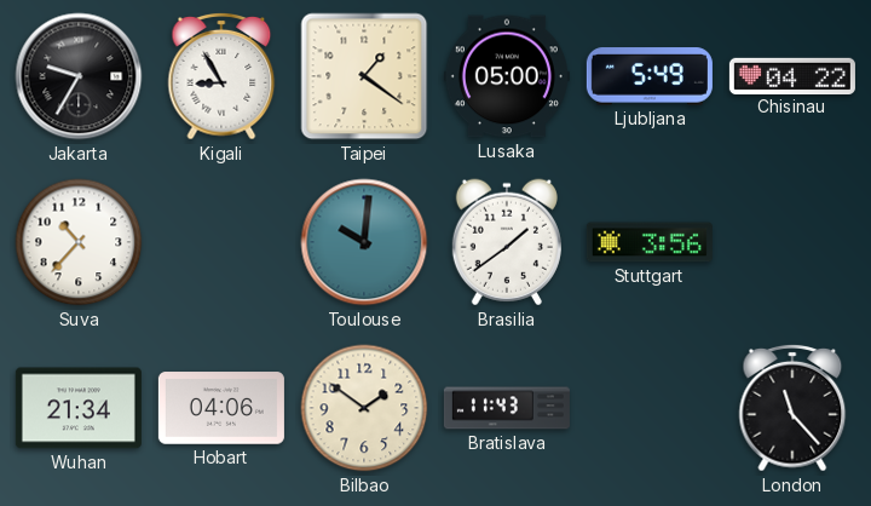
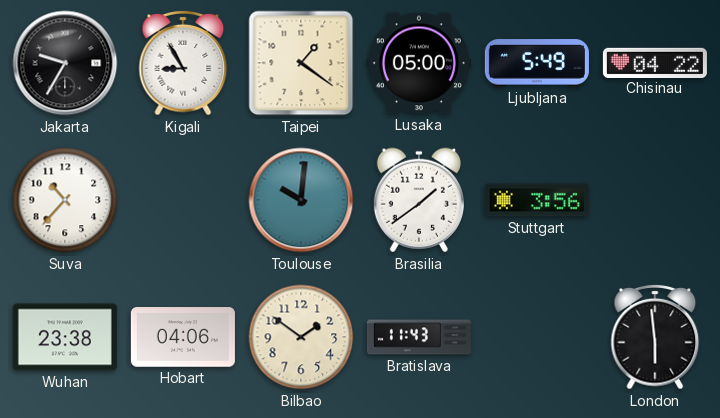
Wuhan: 21:34 -> 23:38 (65, 337)
London: 11:23 -> 5:59 (655, 337)
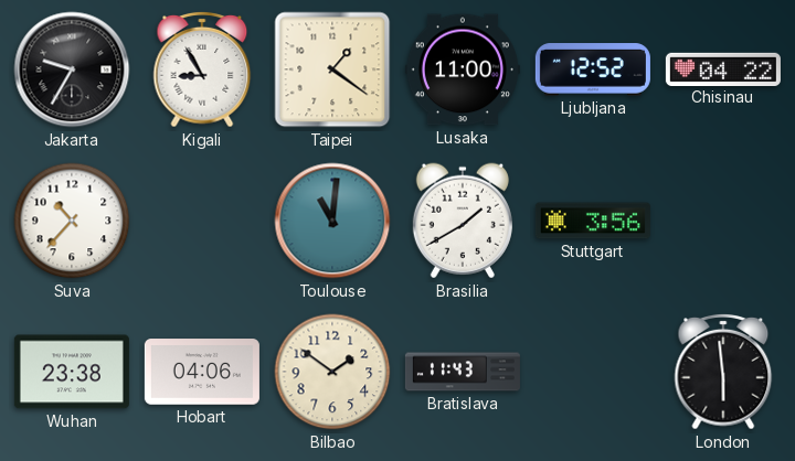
Lusaka: 05:00 -> 11:00 (463, 69)
Ljubljana: 5:49 -> 12:52 (593, 69)
Toulouse: 10:01 -> 11:01 (332, 221)
Brasilia: 1:39 -> 1:40 (463, 221)
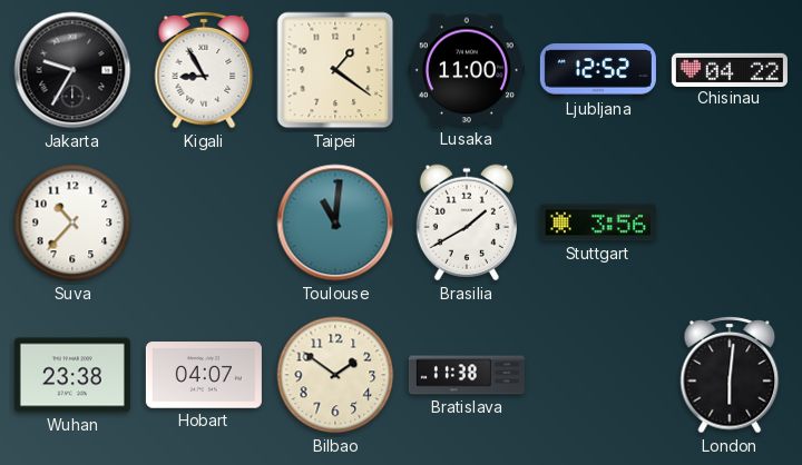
Hobart: 04:06 -> 04:07 (204, 375)
Bratislava: 11:43 -> 11:38 (467, 375)
London: 5:59 -> 6:01 (730, 375)
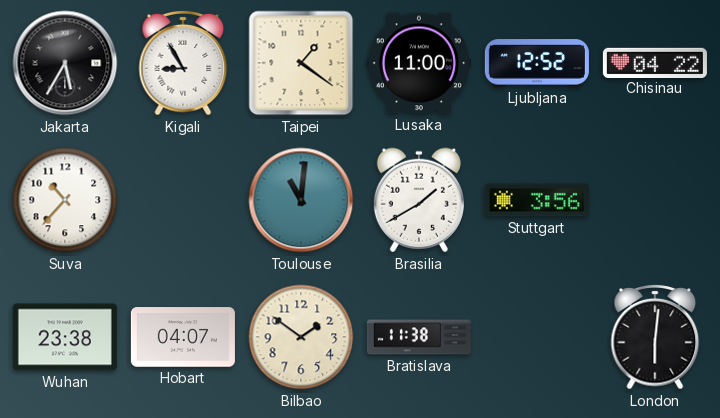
Jakarta: 9:35 -> 5:35 (65, 63)
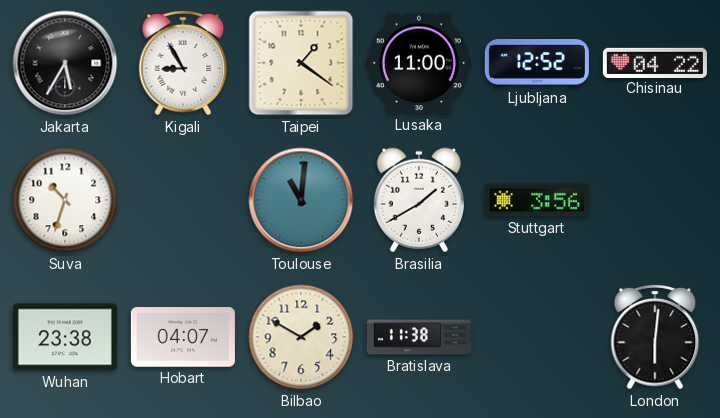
Suva: 10:37 -> 10:33 (65, 200)
Bilbao: 1:51 -> 1:50 (301, 337)
